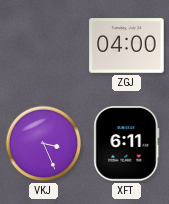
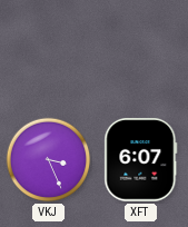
ZGJ: 04:00 -> none (127, 46)
XFT: 6:11 -> 6:07 (141, 160)
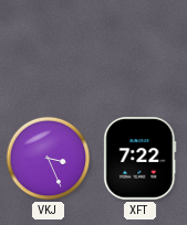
XFT: 6:07 -> 7:22 (141, 159)
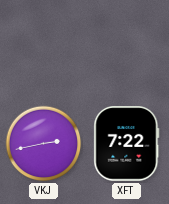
VKJ: 3:26 -> 2:43 (44, 144)
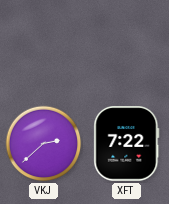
VKJ: 2:43 -> 2:38 (44, 144)
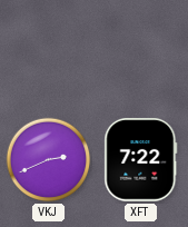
VKJ: 2:38 -> 2:41 (49, 160)
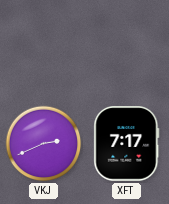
XFT: 7:22 -> 7:17 (127, 144)
